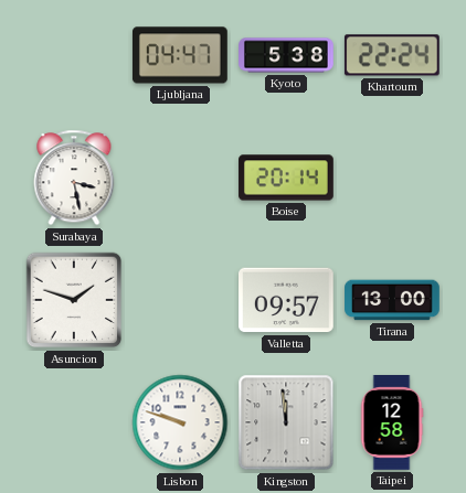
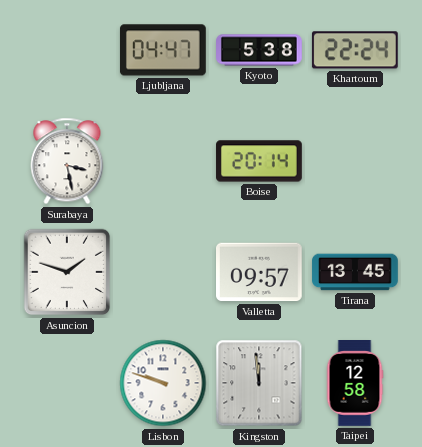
Tirana: 13:00 -> 13:45 (355, 272)
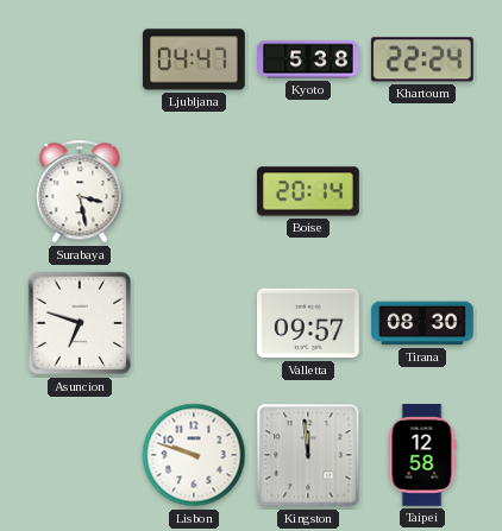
Asuncion: 1:48 -> 6:48 (80, 323)
Tirana: 13:45 -> 08:30 (422, 323)
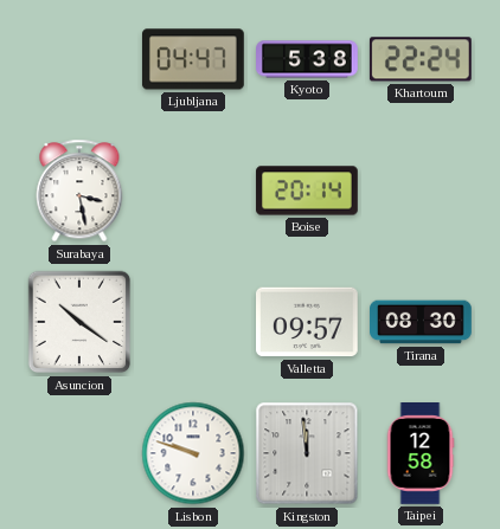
Asuncion: 6:48 -> 10:21 (79, 322)
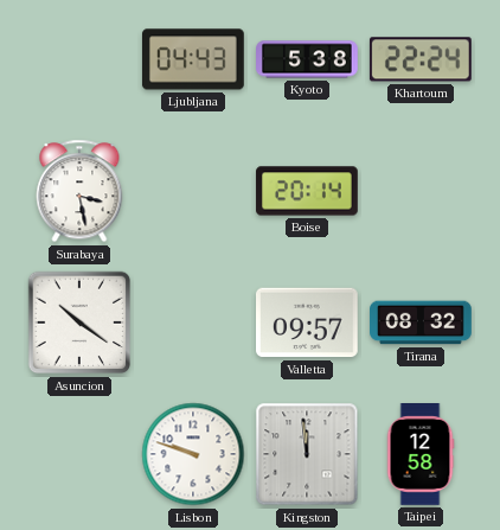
Ljubljana: 04:47 -> 04:43 (193, 59)
Tirana: 08:30 -> 08:32 (421, 323)
